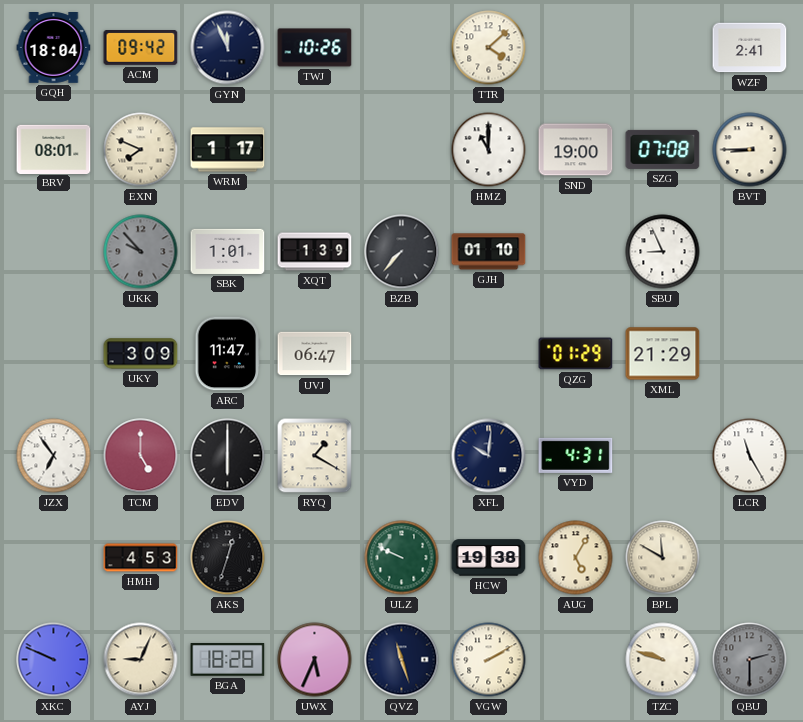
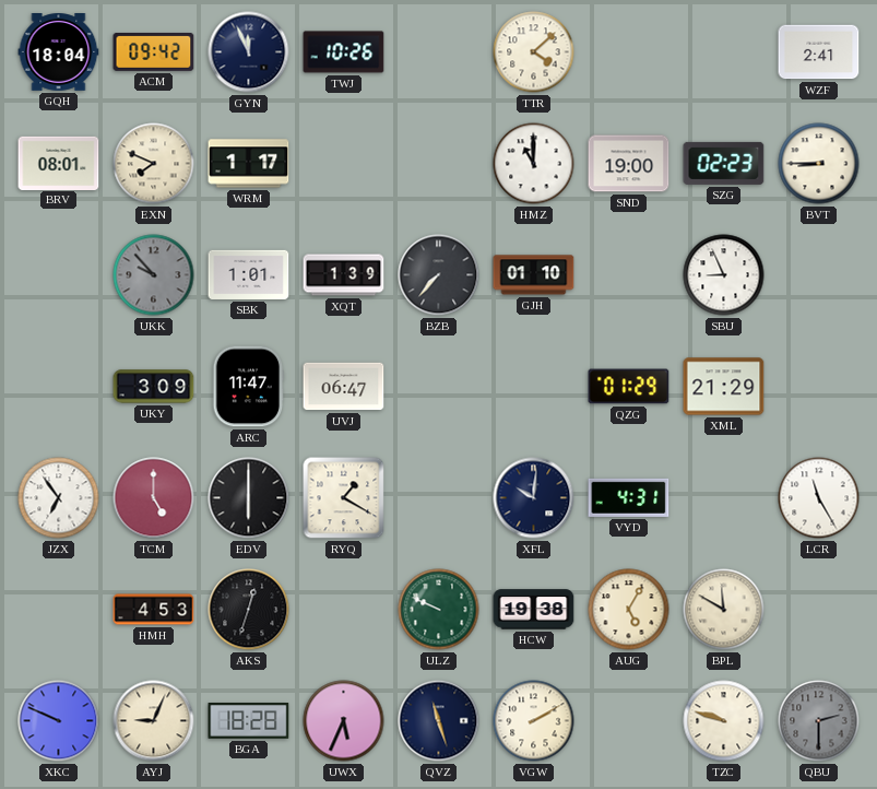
SZG: 07:08 -> 02:23 (724, 163)
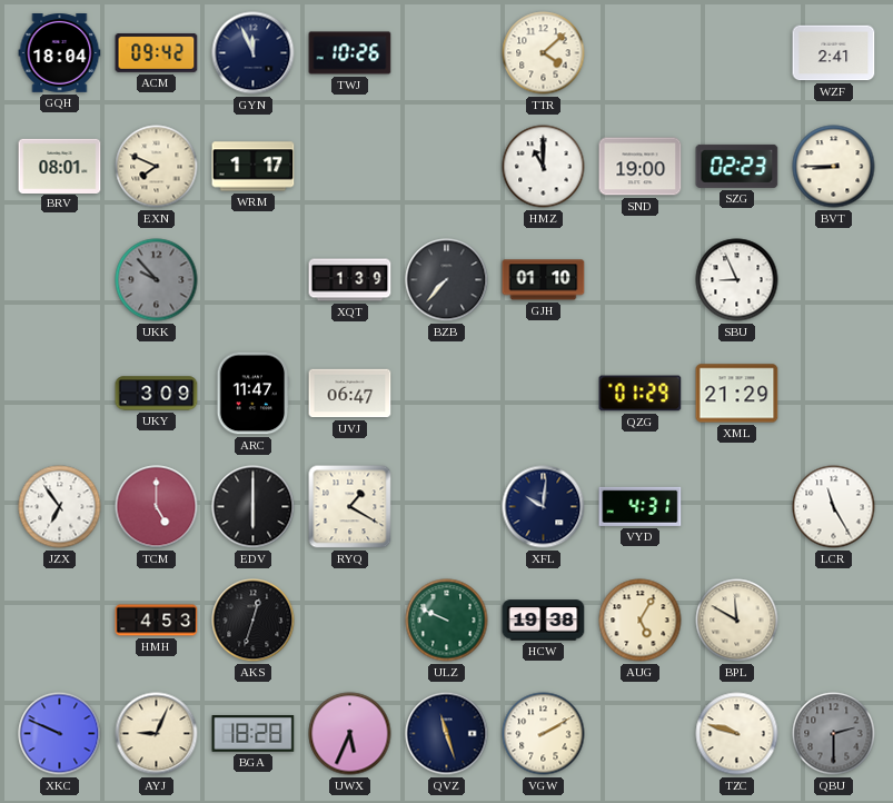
SBK: 1:01 -> none (249, 274)
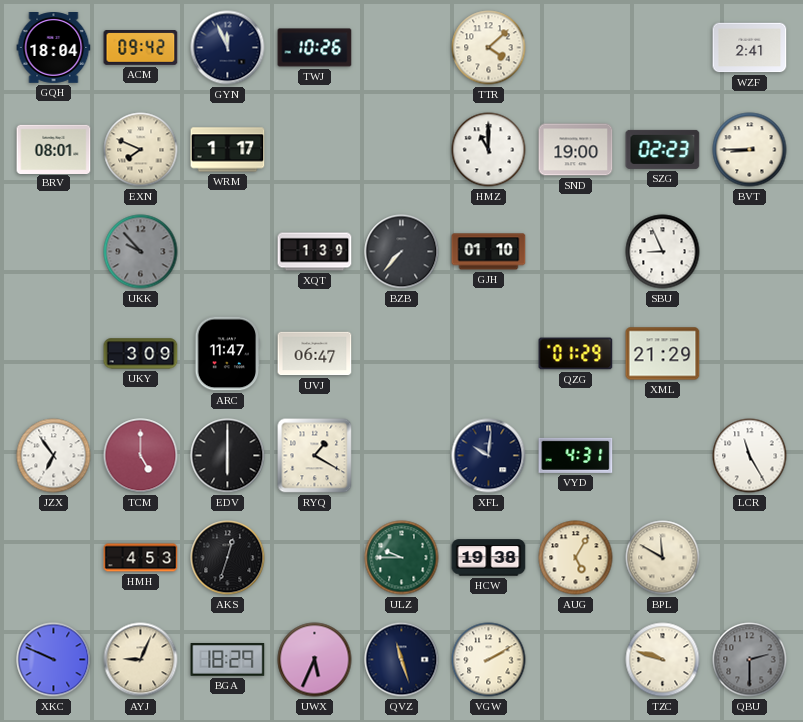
ULZ: 9:49 -> 9:45 (402, 558)
BGA: 18:28 -> 18:29 (228, 660)
